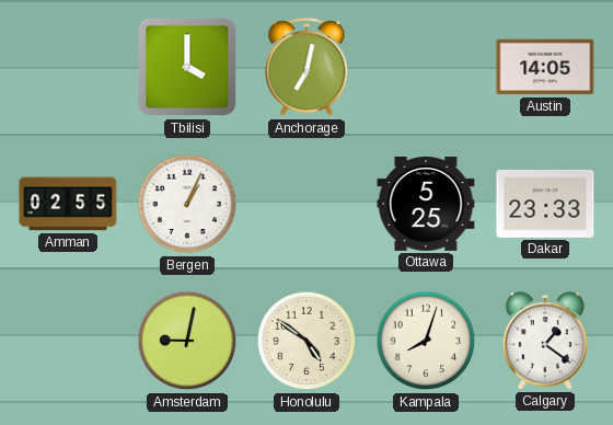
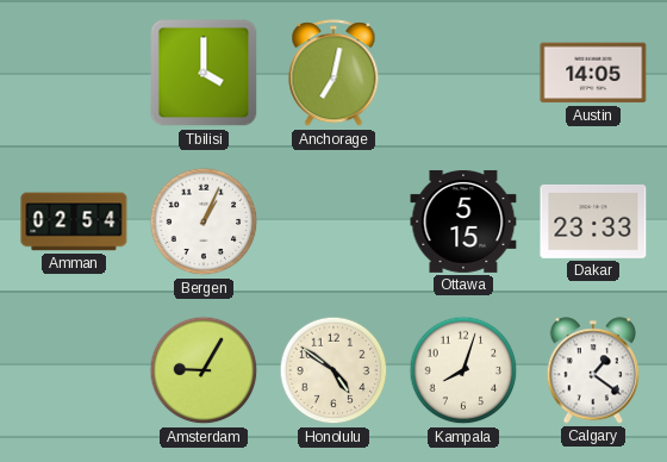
Amman: 02:55 -> 02:54 (74, 221)
Ottawa: 5:25 -> 5:15 (463, 221)
Amsterdam: 9:02 -> 9:05 (204, 370)
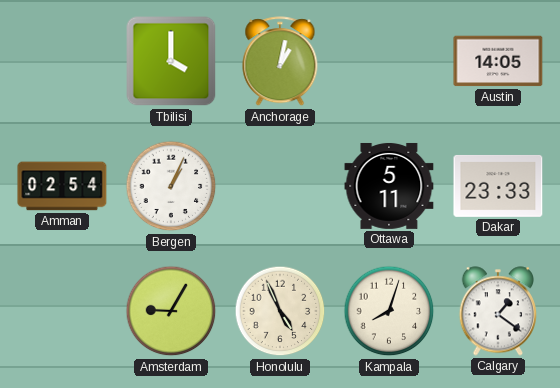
Anchorage: 7:02 -> 1:02 (280, 62)
Ottawa: 5:15 -> 5:11 (389, 186)
Honolulu: 4:51 -> 4:56 (280, 311)
